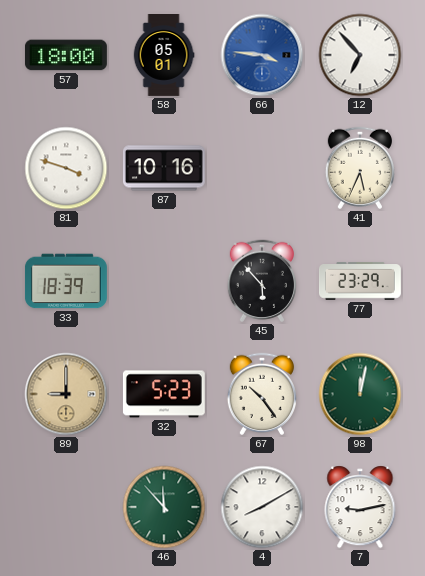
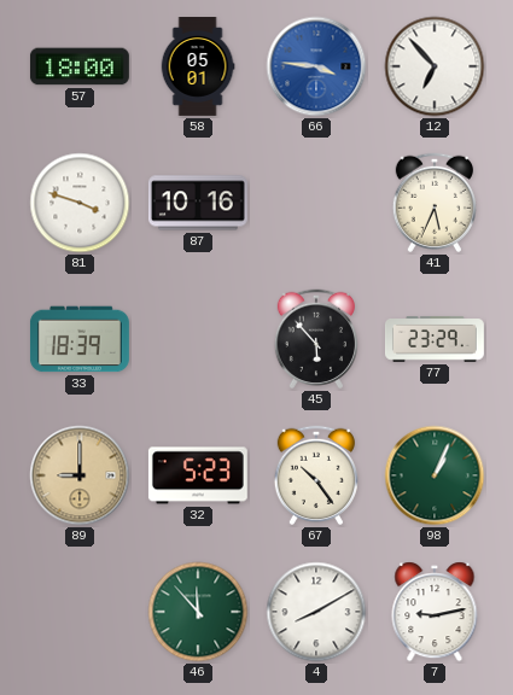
98: 12:02 -> 1:04 (435, 475)
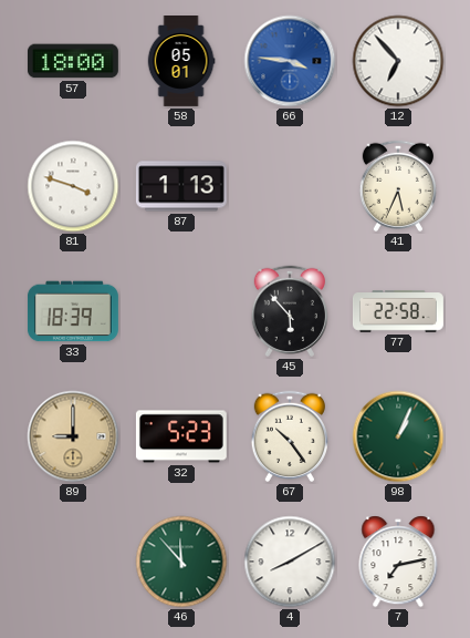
87: 10:16 -> 1:13 (181, 186)
77: 23:29 -> 22:58 (399, 311)
7: 9:13 -> 7:13 (398, 562)
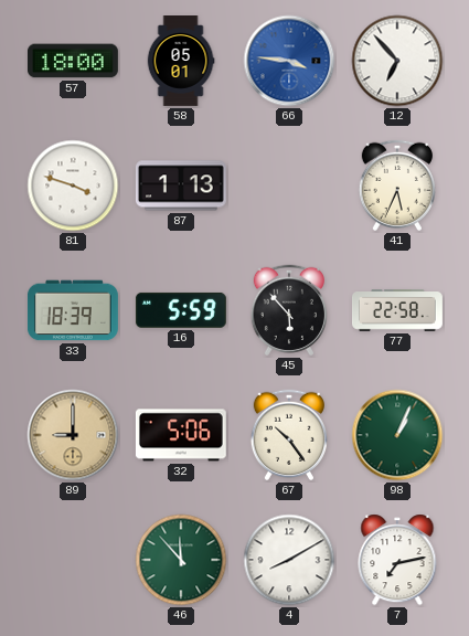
16: none -> 5:59 (181, 310)
32: 5:23 -> 5:06 (181, 435)
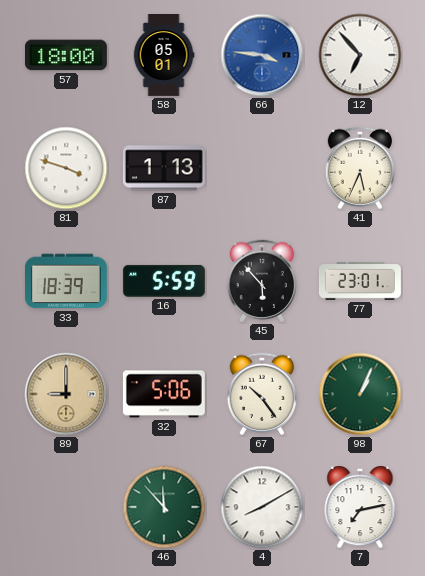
77: 22:58 -> 23:01 (361, 281)
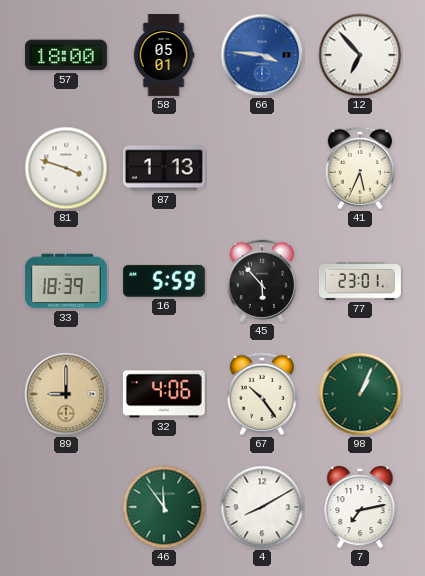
32: 5:06 -> 4:06 (164, 394)
46: 11:53 -> 11:54 (164, 507)
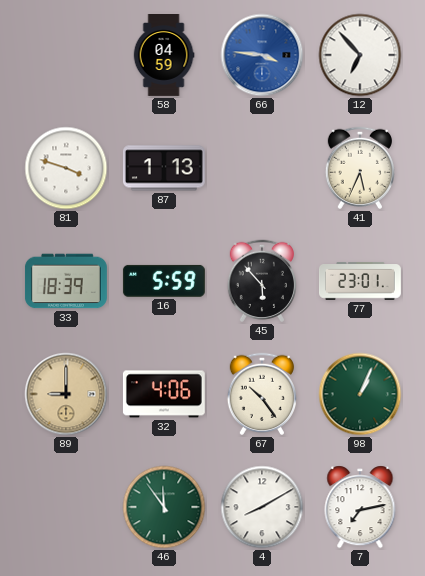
57: 18:00 -> none (66, 55)
58: 05:01 -> 04:59 (164, 56)
